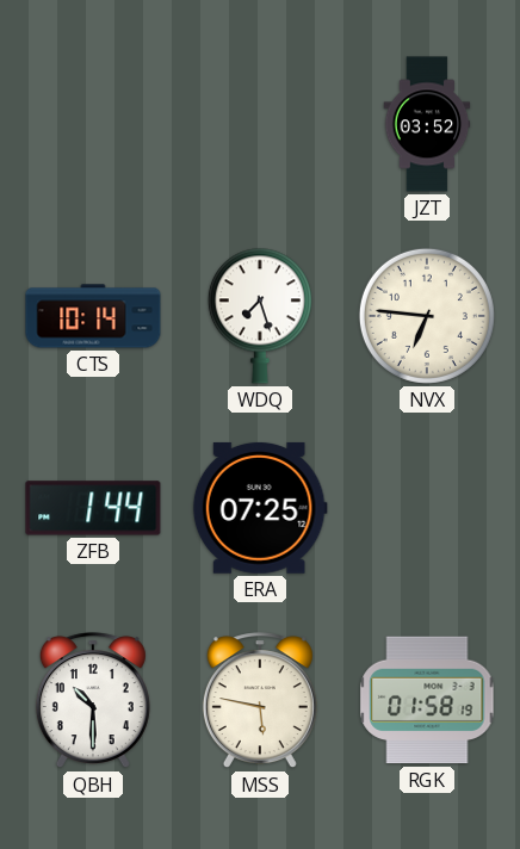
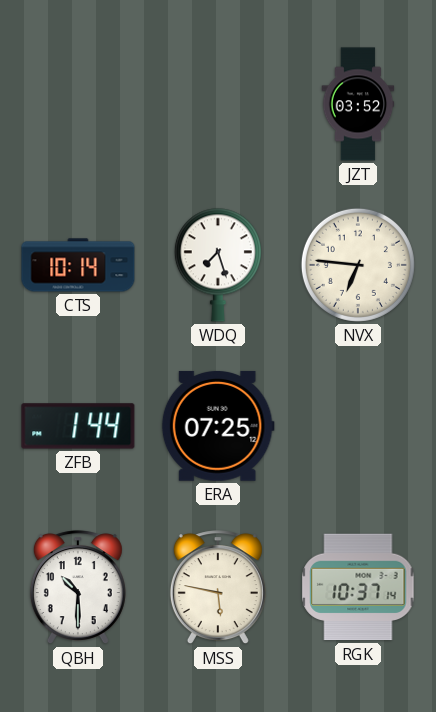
RGK: 01:58 -> 10:37 (358, 587)
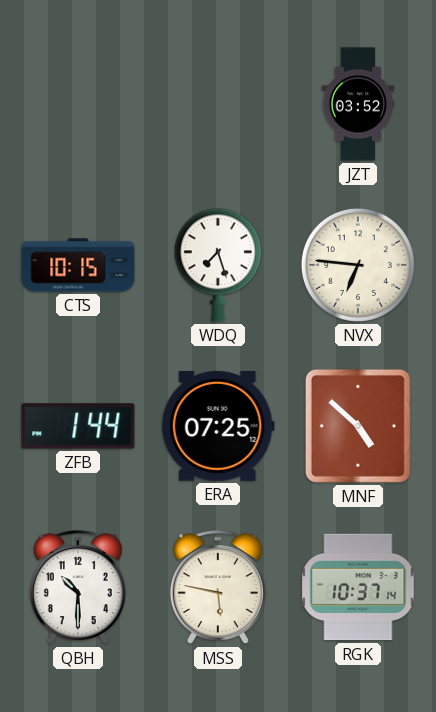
CTS: 10:14 -> 10:15 (78, 265)
MNF: none -> 4:52 (358, 426)
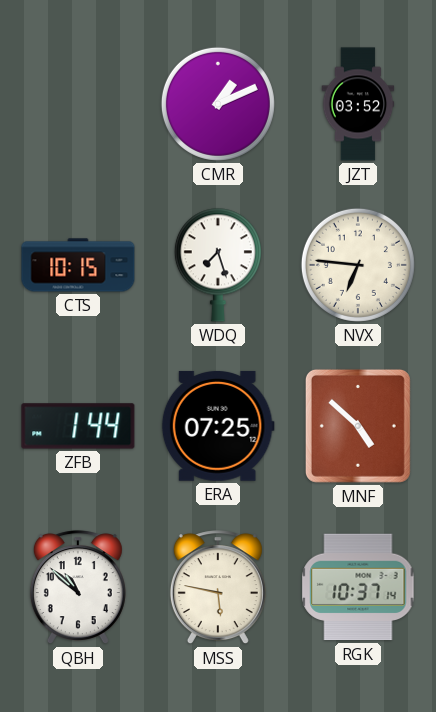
CMR: none -> 1:11 (218, 104)
QBH: 10:30 -> 10:52 (78, 588)
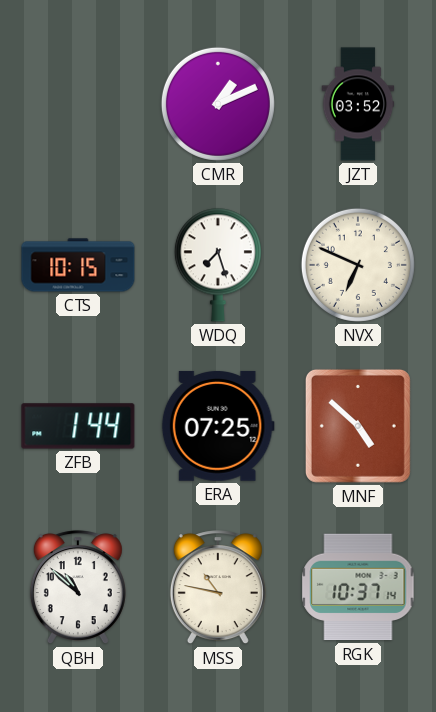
NVX: 6:46 -> 6:49 (358, 265)
MSS: 5:47 -> 10:47 (218, 588)
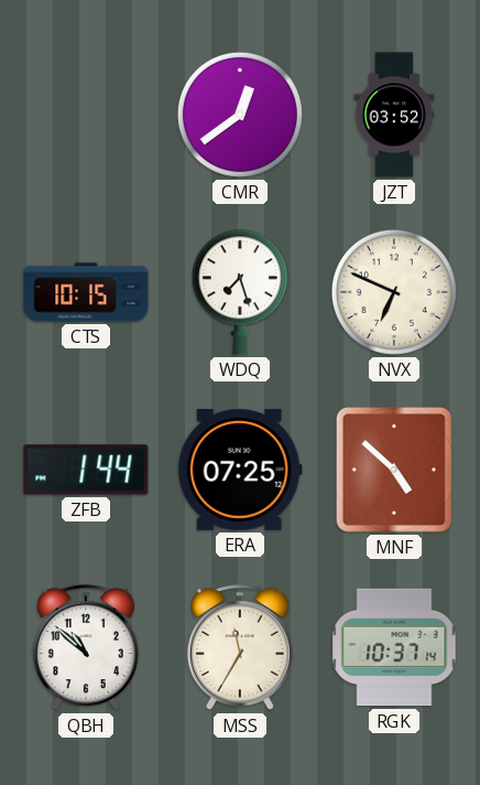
CMR: 1:11 -> 12:39 (240, 115)
MSS: 10:47 -> 11:35 (240, 648)
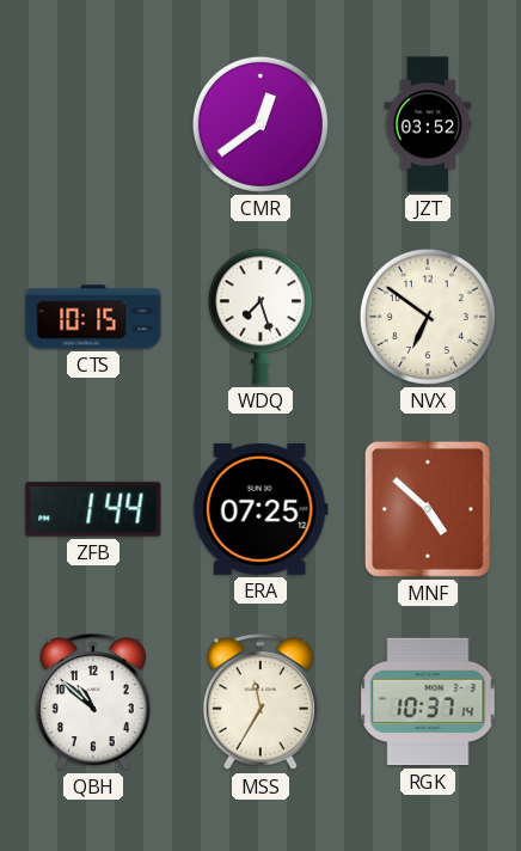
NVX: 6:49 -> 6:51 (428, 317)
